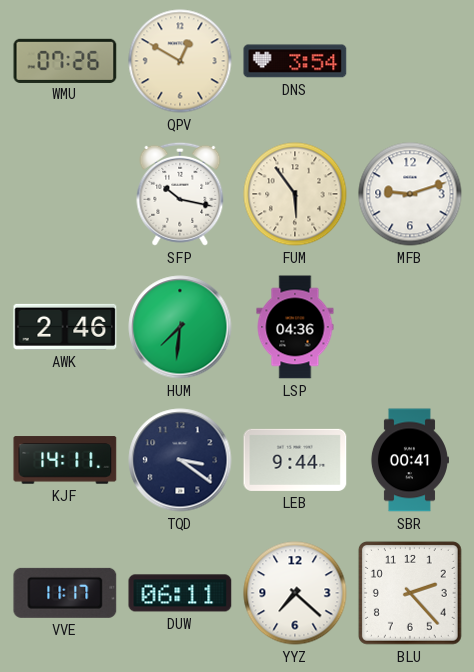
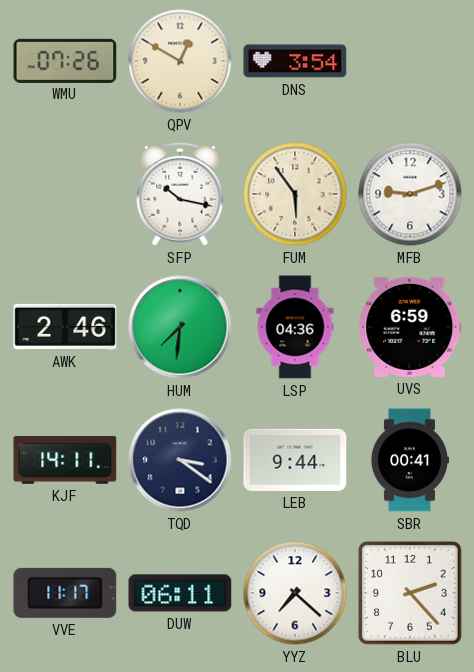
UVS: none -> 6:59 (410, 327)
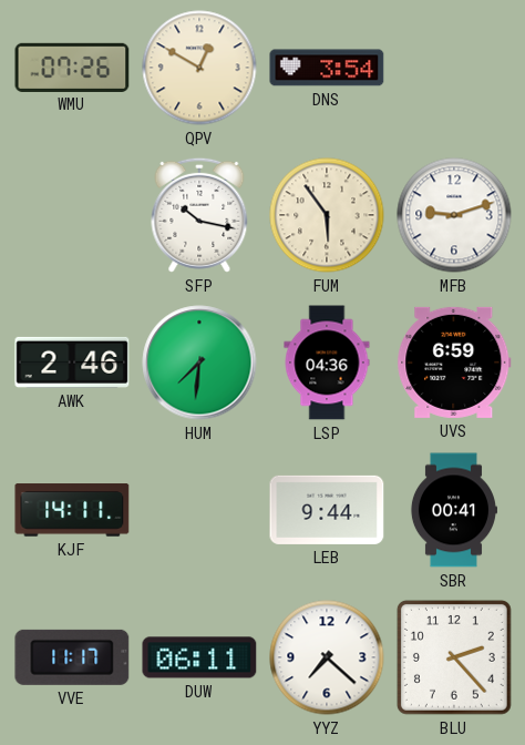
TQD: 3:21 -> none (180, 460)
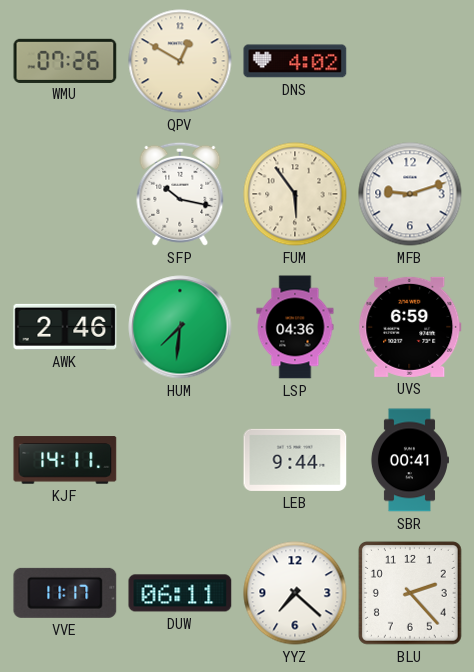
DNS: 3:54 -> 4:02 (295, 61)
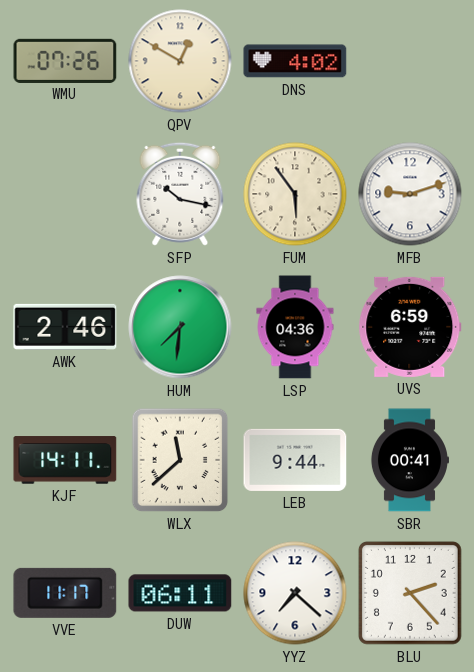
WLX: none -> 11:38 (180, 460)
